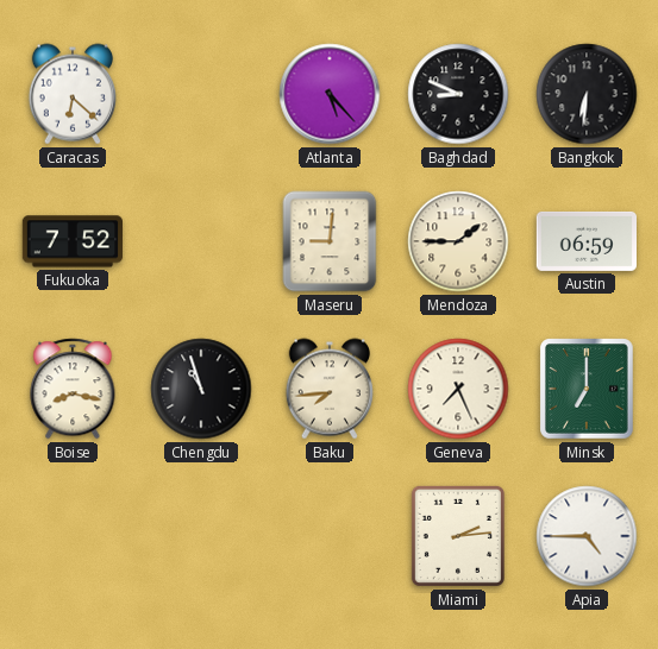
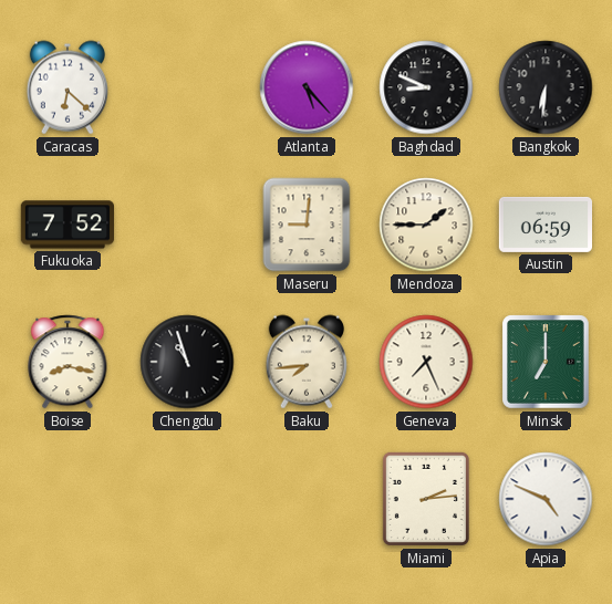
Apia: 4:45 -> 4:49 (546, 499)
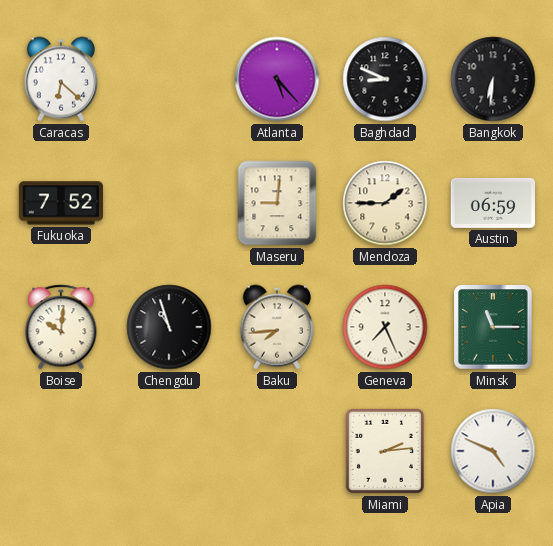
Boise: 8:17 -> 10:01 (61, 327)
Minsk: 7:00 -> 11:15 (493, 327)
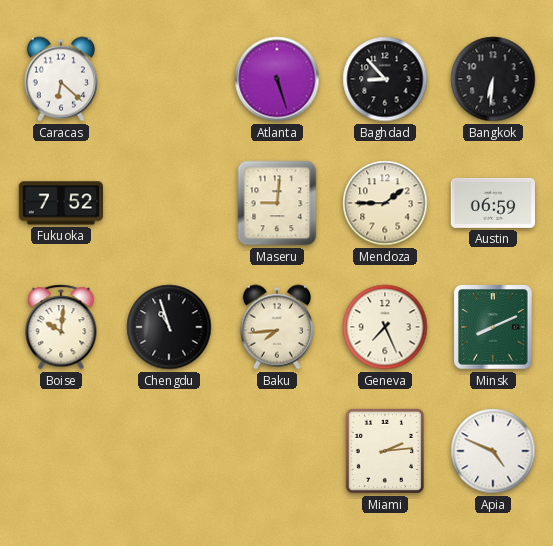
Atlanta: 5:23 -> 5:27 (277, 79)
Baghdad: 8:49 -> 8:53 (385, 79)
Minsk: 11:15 -> 8:11 (493, 327)
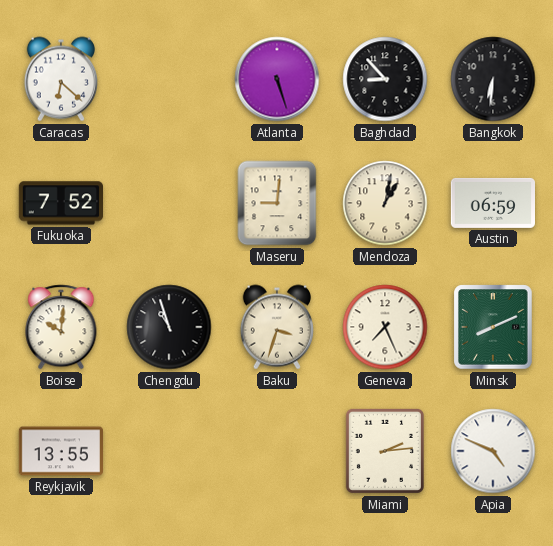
Mendoza: 1:45 -> 1:02 (385, 203)
Baku: 7:44 -> 3:33 (277, 327)
Reykjavik: none -> 13:55 (60, 451)
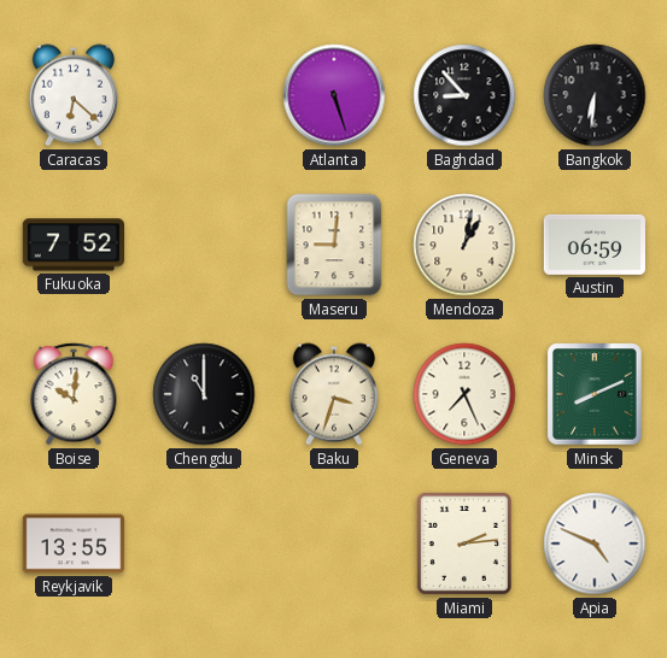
Chengdu: 10:57 -> 11:00 (204, 394)
